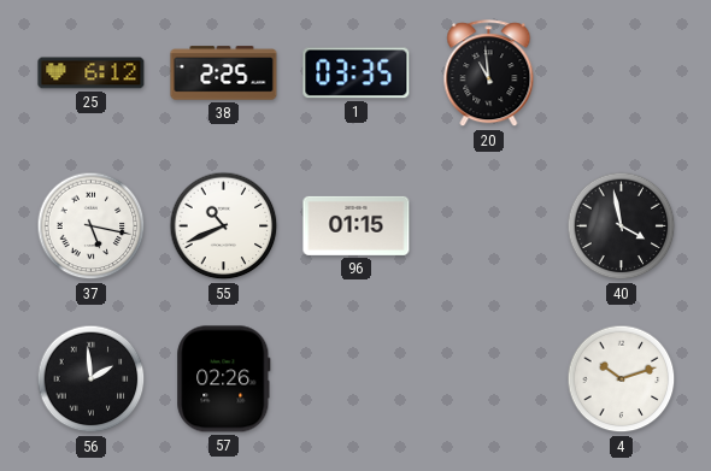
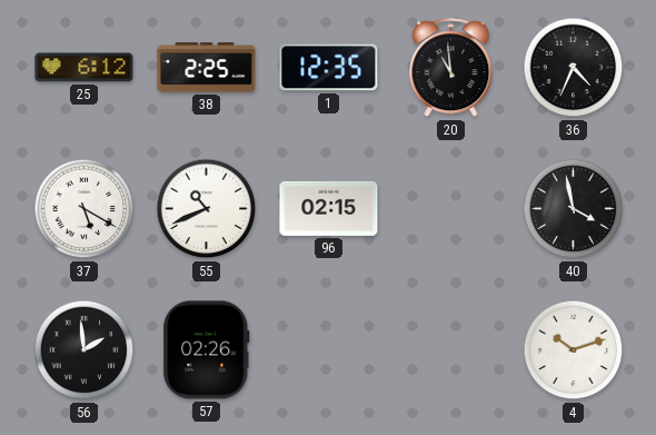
1: 03:35 -> 12:35 (329, 68)
36: none -> 4:34 (574, 68)
37: 5:17 -> 5:20 (85, 209)
96: 01:15 -> 02:15 (329, 208)
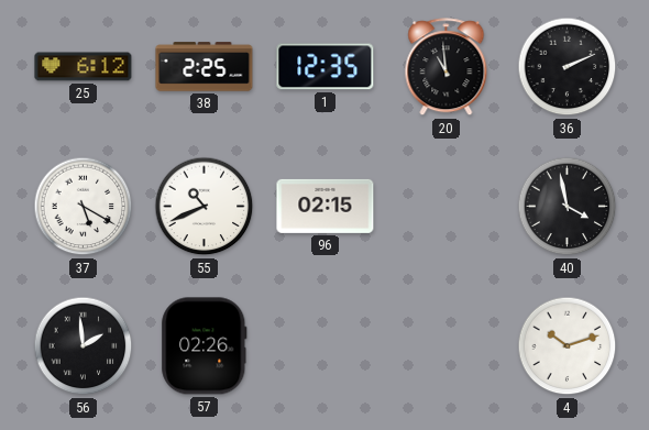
36: 4:34 -> 2:11 (568, 67)
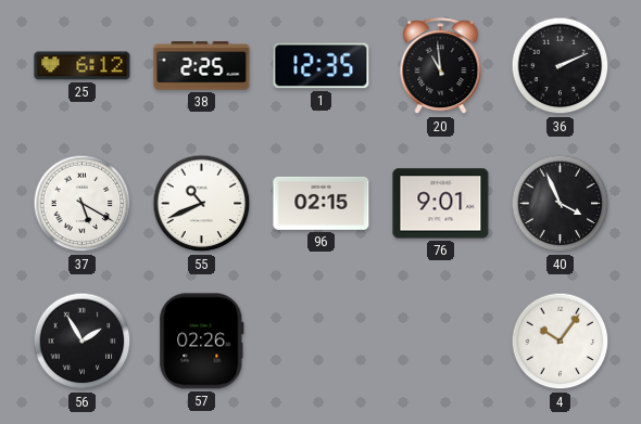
76: none -> 9:01 (441, 204)
40: 3:58 -> 3:56 (561, 204)
56: 1:59 -> 1:55 (83, 342)
4: 10:12 -> 10:06 (561, 342)
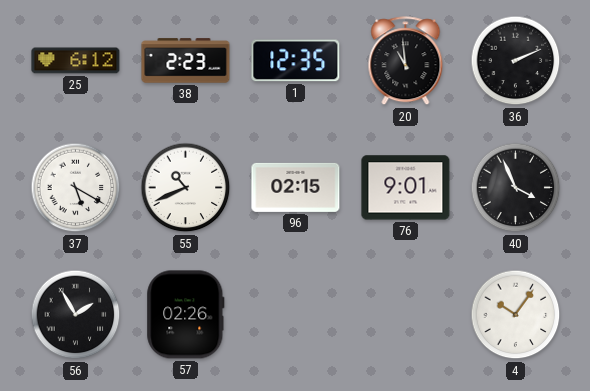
38: 2:25 -> 2:23 (186, 61)
